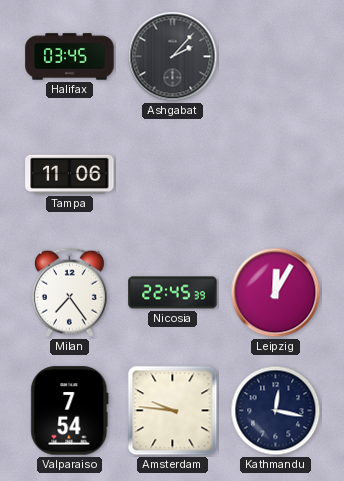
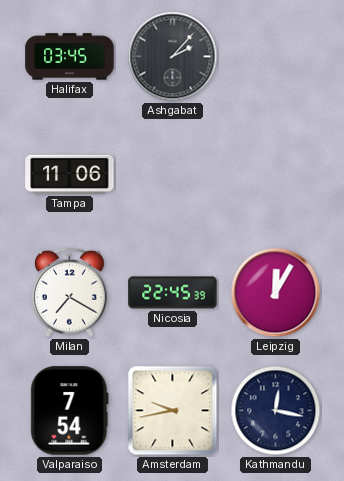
Milan: 7:24 -> 7:20 (69, 293)
Amsterdam: 9:46 -> 9:43 (173, 411)
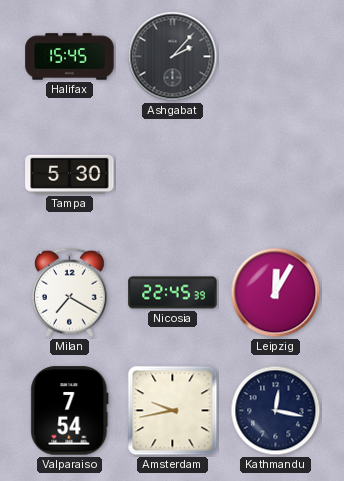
Halifax: 03:45 -> 15:45 (70, 57)
Tampa: 11:06 -> 5:30 (70, 174)
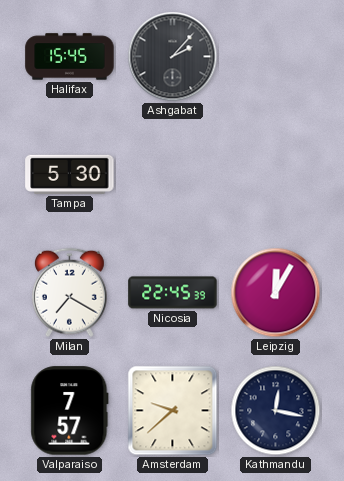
Valparaiso: 7:54 -> 7:57 (70, 411)
Amsterdam: 9:43 -> 9:38 (173, 411)
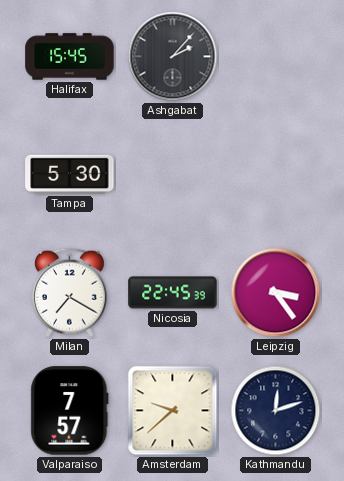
Leipzig: 12:05 -> 3:24 (276, 293)
Kathmandu: 12:17 -> 12:12 (276, 411)
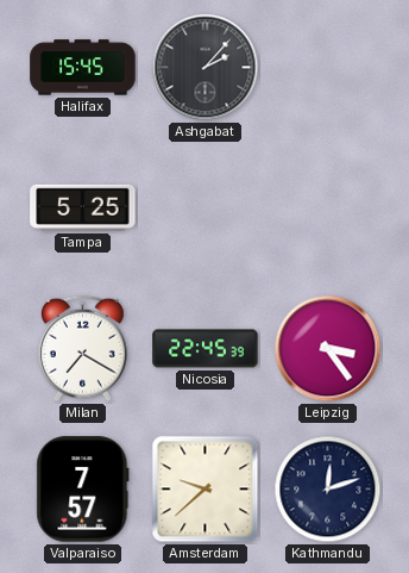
Tampa: 5:30 -> 5:25 (83, 207)
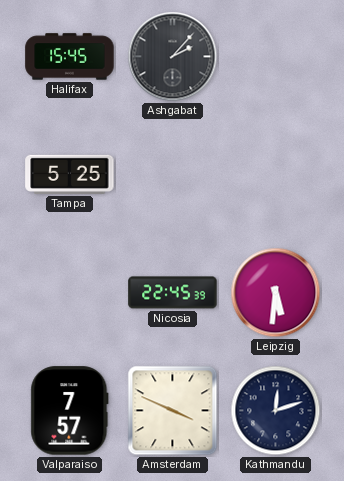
Milan: 7:20 -> none (82, 349)
Leipzig: 3:24 -> 5:31 (276, 293)
Amsterdam: 9:38 -> 3:49 (173, 411)
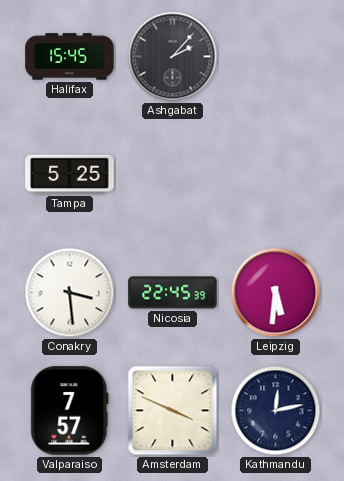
Conakry: none -> 3:29 (70, 293)
Kathmandu: 12:12 -> 12:13 (276, 411)
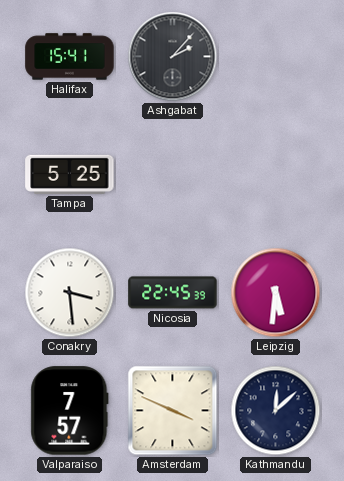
Halifax: 15:45 -> 15:41 (70, 57)
Kathmandu: 12:13 -> 12:08 (276, 411)
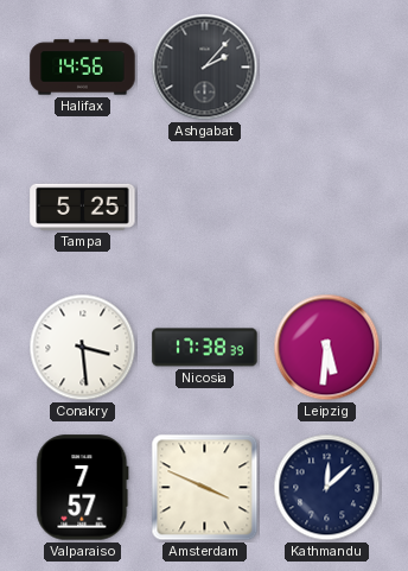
Halifax: 15:41 -> 14:56 (83, 68)
Nicosia: 22:45 -> 17:38 (205, 348)
